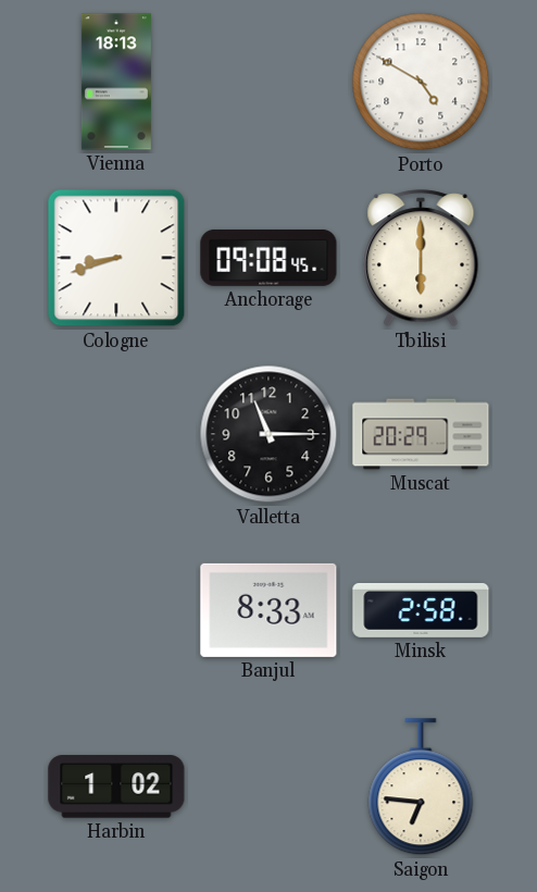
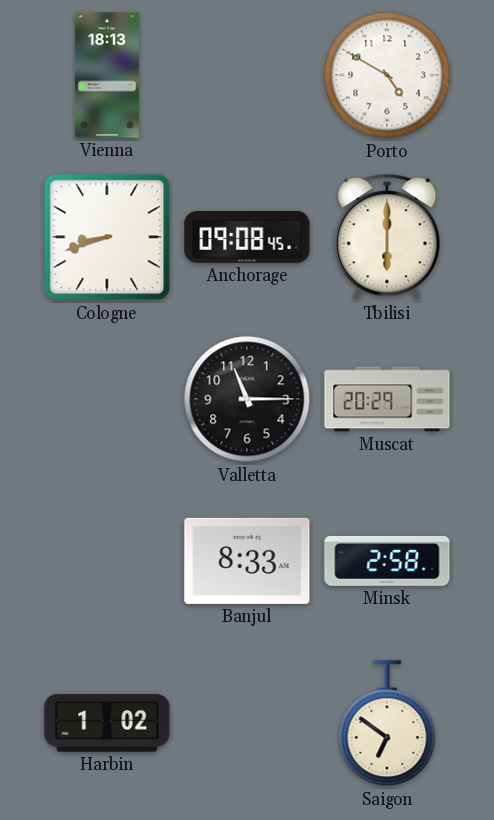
Saigon: 6:46 -> 6:51 (387, 724)
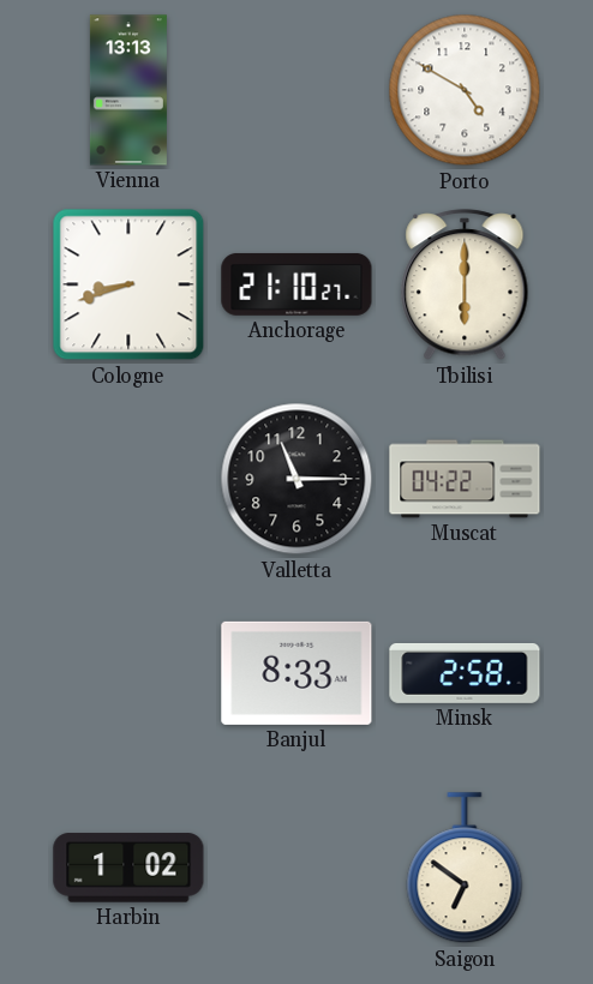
Vienna: 18:13 -> 13:13 (128, 90)
Anchorage: 09:08 -> 21:10 (296, 284)
Muscat: 20:29 -> 04:22 (465, 479)
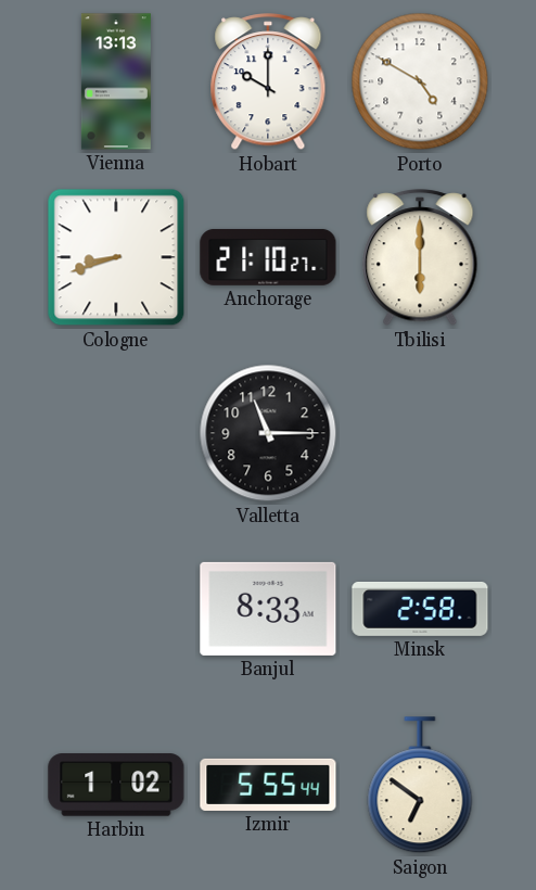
Hobart: none -> 10:00 (268, 82)
Muscat: 04:22 -> none (465, 479)
Izmir: none -> 5:55 (268, 785)
